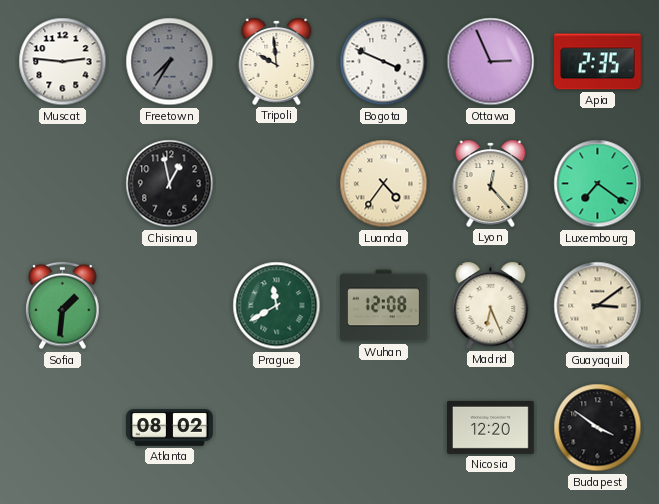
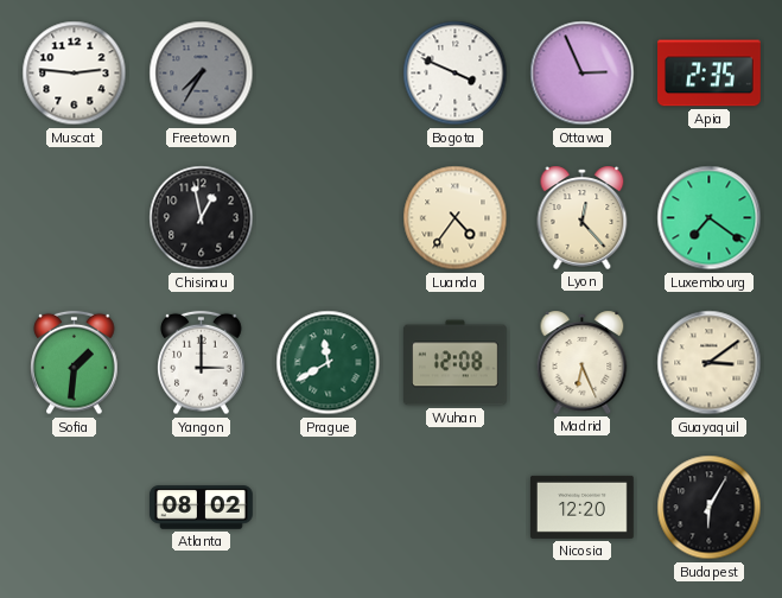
Tripoli: 9:59 -> none (277, 61)
Yangon: none -> 3:00 (202, 363)
Budapest: 3:51 -> 6:05 (710, 508)
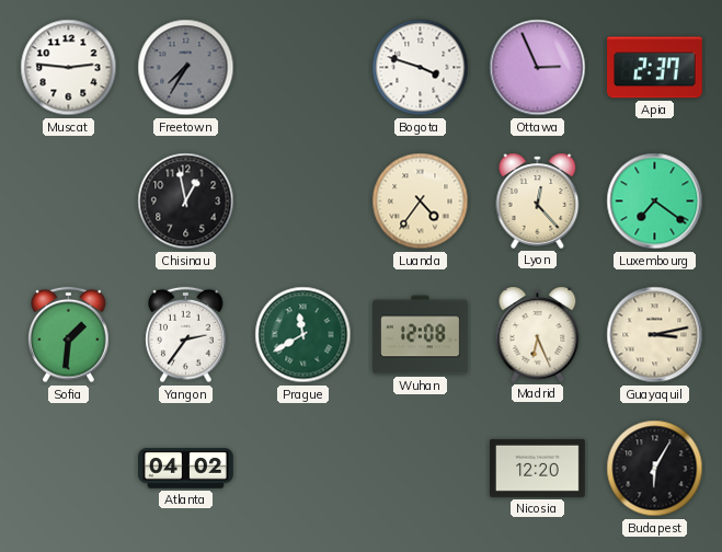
Bogota: 3:49 -> 3:48 (421, 68)
Apia: 2:35 -> 2:37 (655, 68)
Yangon: 3:00 -> 2:36 (186, 335)
Guayaquil: 3:09 -> 3:13 (655, 335)
Atlanta: 08:02 -> 04:02 (186, 469)
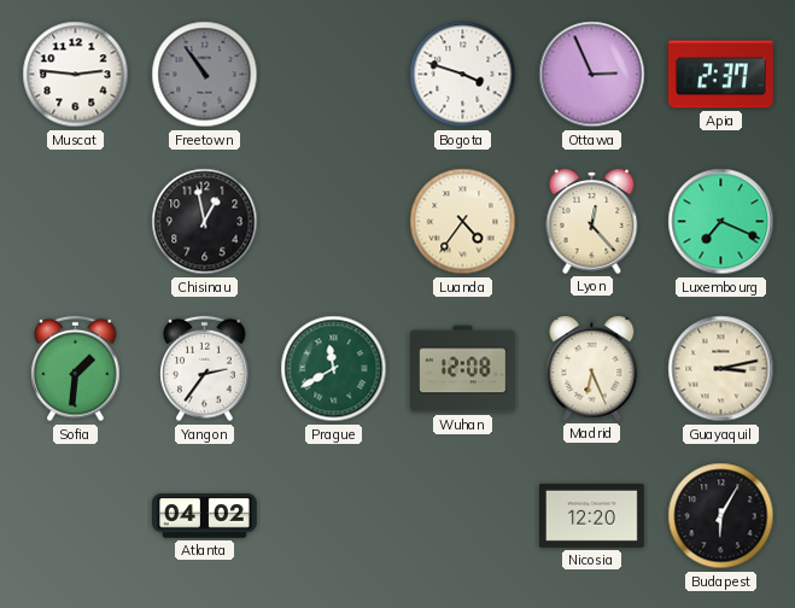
Freetown: 7:35 -> 10:54 (205, 75)
Luxembourg: 7:21 -> 7:19 (721, 222)
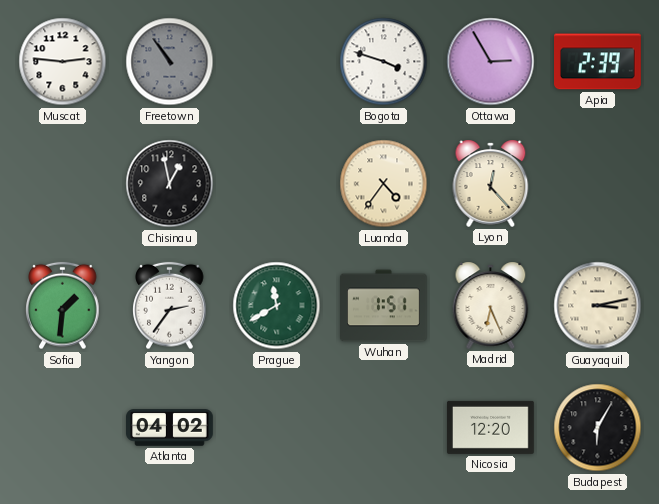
Ottawa: 2:56 -> 2:55 (491, 62)
Apia: 2:37 -> 2:39 (598, 62)
Luxembourg: 7:19 -> none (721, 222)
Wuhan: 12:08 -> 1:51 (384, 306)
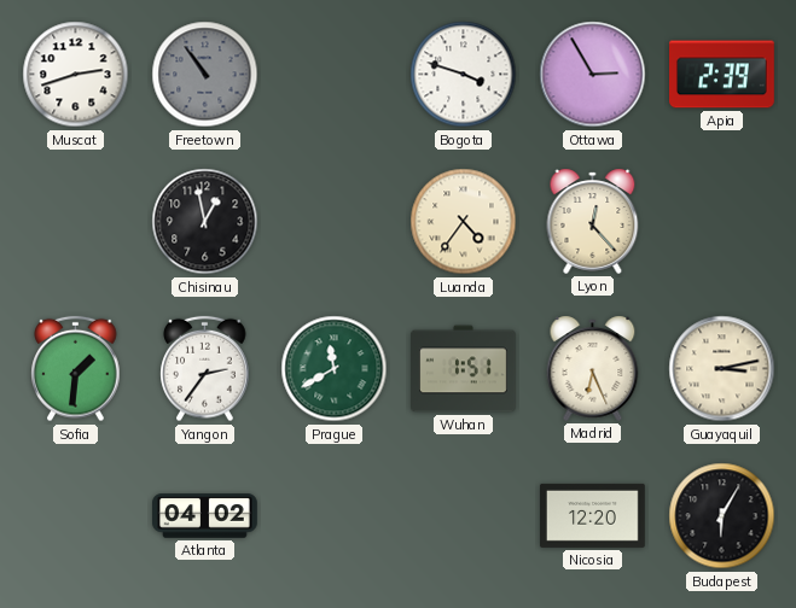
Muscat: 2:46 -> 2:42 (76, 75)
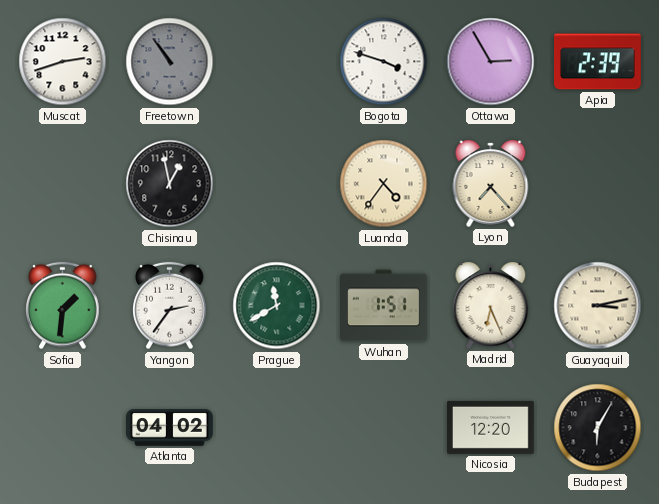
Lyon: 12:23 -> 7:23 (491, 183)
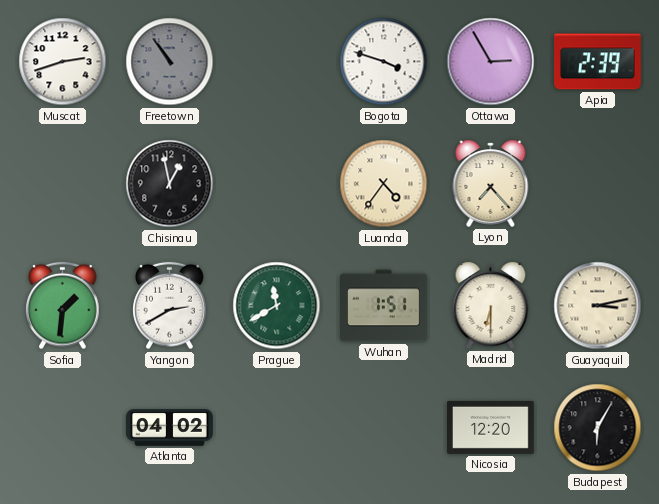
Yangon: 2:36 -> 2:40 (170, 306)
Madrid: 6:26 -> 6:30 (491, 305)
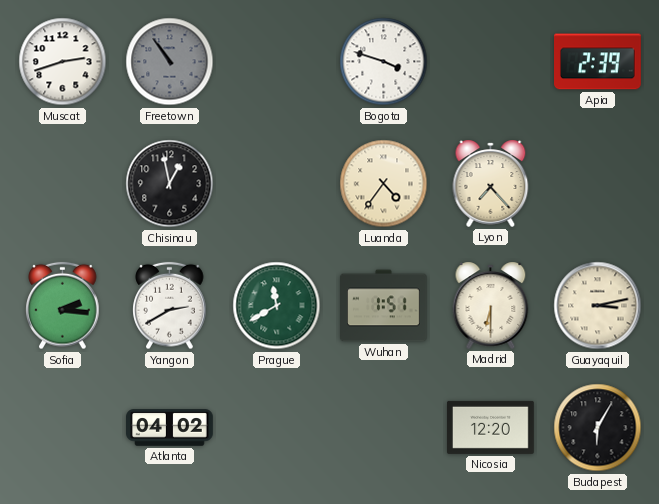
Ottawa: 2:55 -> none (491, 62)
Sofia: 1:31 -> 2:16 (63, 306)
